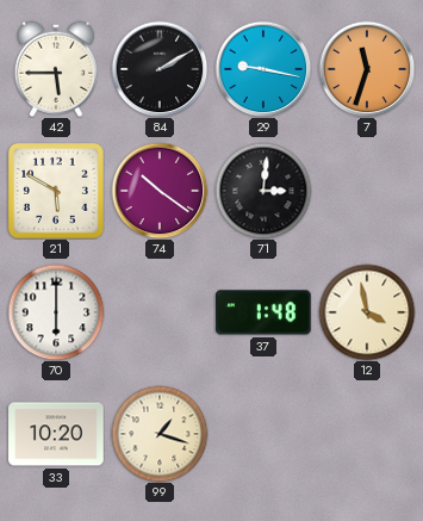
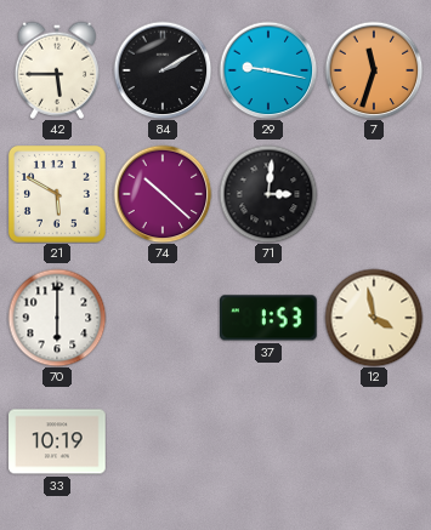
74: 10:21 -> 10:22 (163, 194)
37: 1:48 -> 1:53 (270, 318)
33: 10:20 -> 10:19 (57, 441)
99: 1:18 -> none (160, 434)
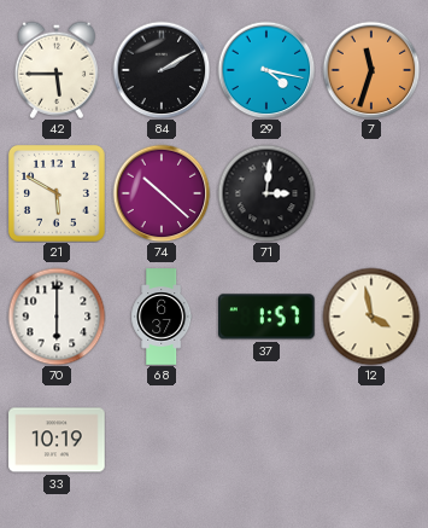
29: 9:17 -> 4:17 (266, 70)
68: none -> 6:37 (162, 317)
37: 1:53 -> 1:57 (268, 317)
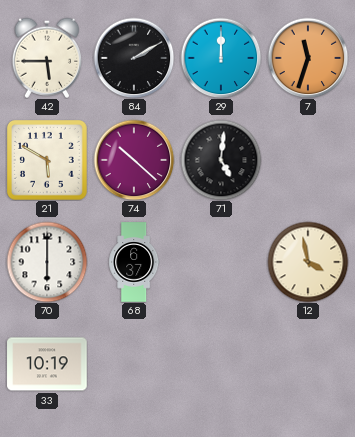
29: 4:17 -> 12:00 (221, 58)
71: 3:01 -> 5:01 (221, 160)
37: 1:57 -> none (268, 317)
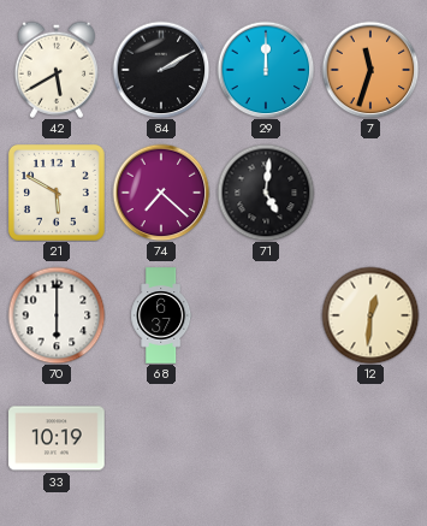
42: 5:45 -> 5:40 (57, 70)
74: 10:22 -> 7:22 (161, 193)
12: 3:58 -> 12:31 (370, 315)
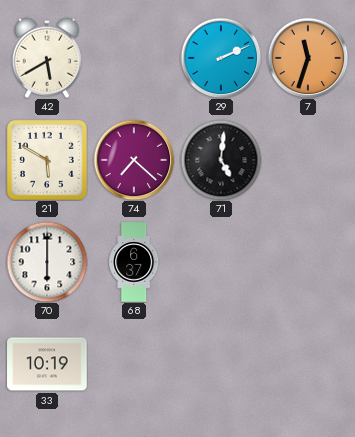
84: 2:10 -> none (161, 70)
29: 12:00 -> 2:11 (221, 58)
12: 12:31 -> none (370, 315)
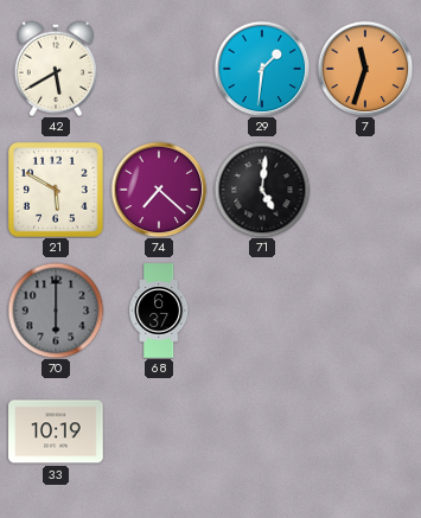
29: 2:11 -> 1:31 (262, 69)
70 dial: white -> grey (56, 311)
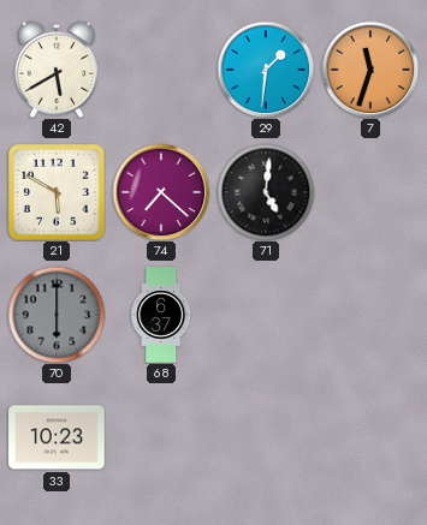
33: 10:19 -> 10:23 (57, 437)
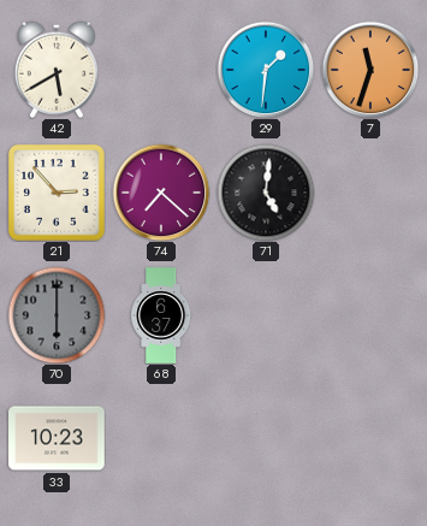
21: 5:50 -> 2:53 (58, 194)
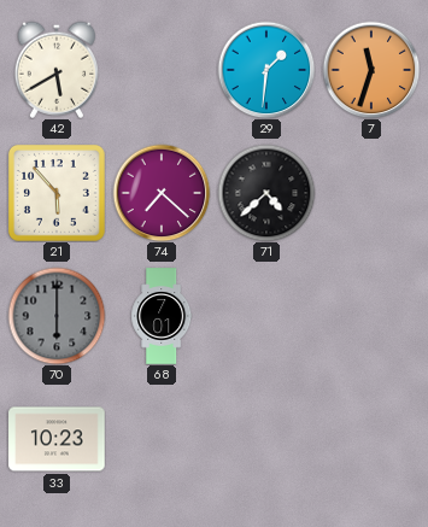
21: 2:53 -> 5:53 (58, 194)
71: 5:01 -> 4:38 (266, 193)
68: 6:37 -> 7:01 (162, 316)
